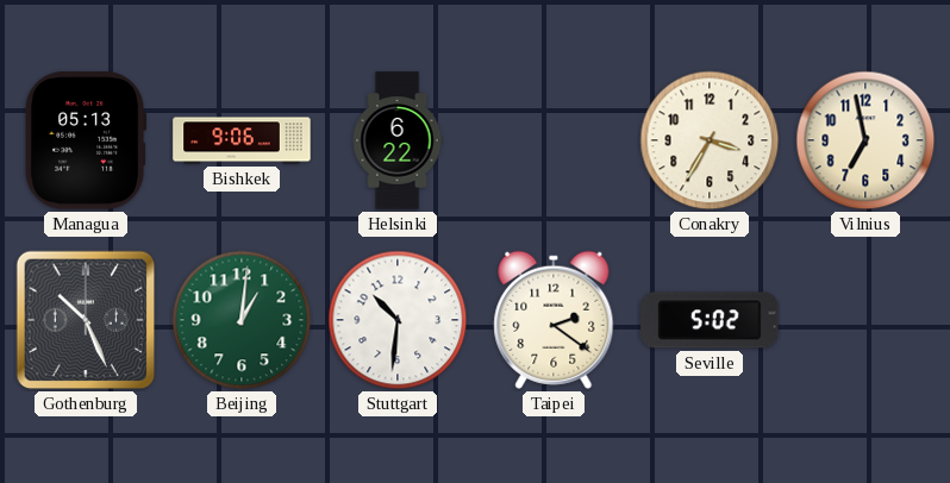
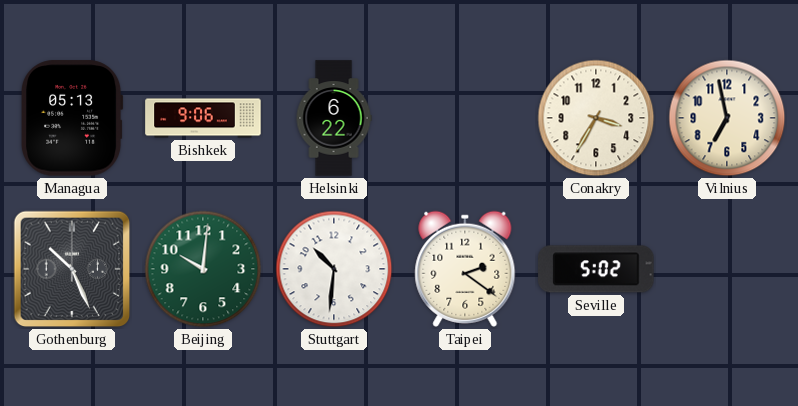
Beijing: 1:01 -> 10:01 (203, 269)
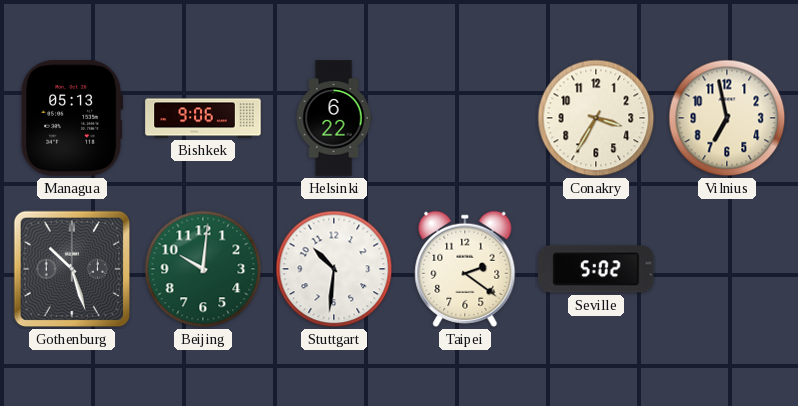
Gothenburg: 10:26 -> 10:27 (72, 269)
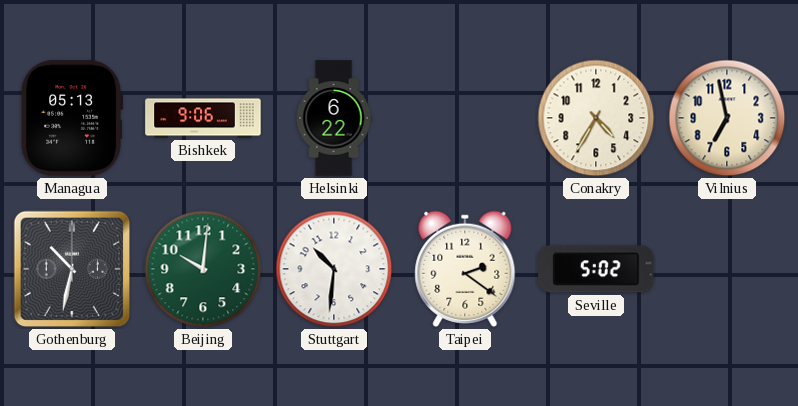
Conakry: 3:35 -> 4:35 (596, 118)
Gothenburg: 10:27 -> 10:32 (72, 269)
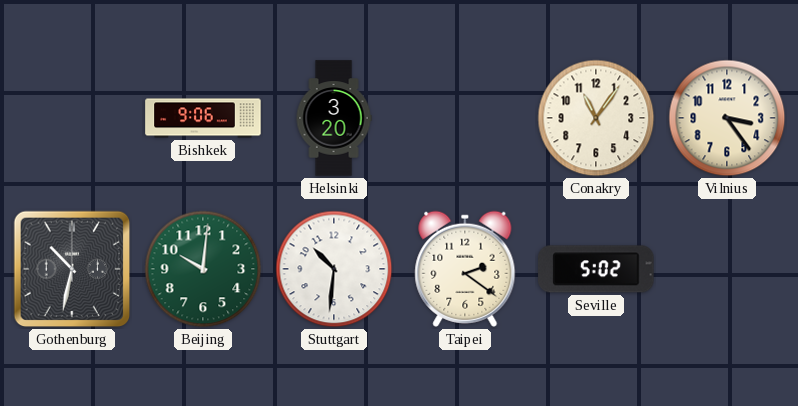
Managua: 05:13 -> none (72, 118)
Helsinki: 6:22 -> 3:20 (334, 118)
Conakry: 4:35 -> 11:06 (596, 118)
Vilnius: 6:58 -> 3:24 (727, 118)
